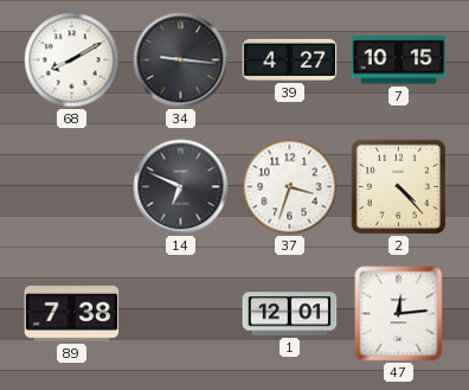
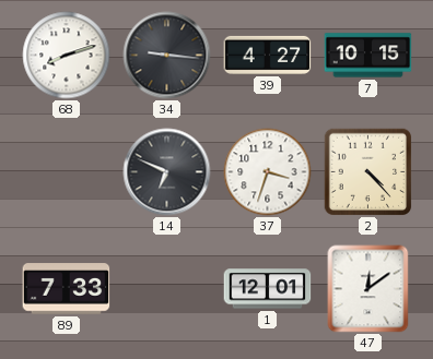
68: 8:10 -> 8:12 (67, 56)
89: 7:38 -> 7:33 (67, 289)
47: 12:14 -> 12:09 (368, 289)
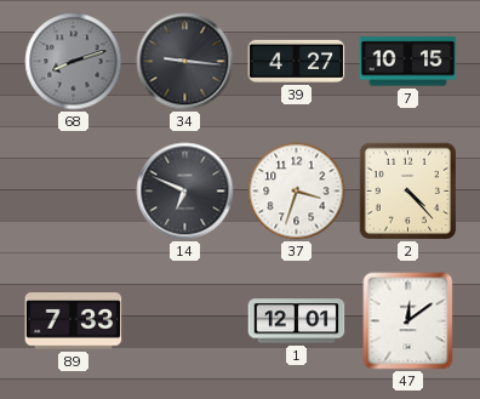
68 dial: white -> grey (74, 62)
